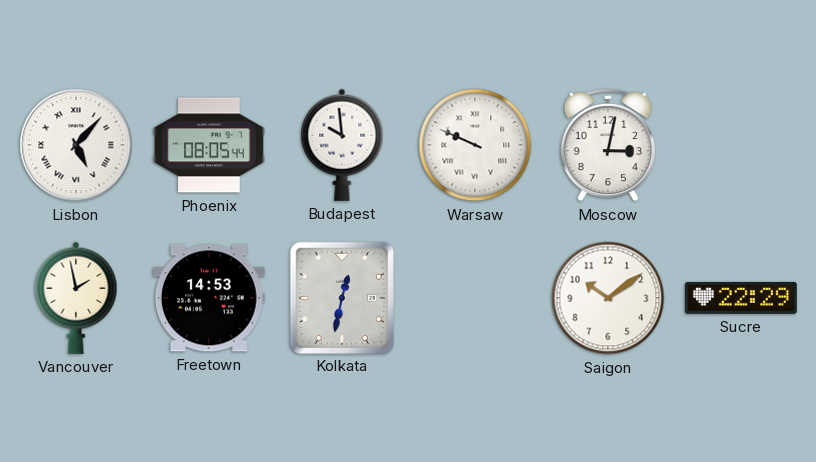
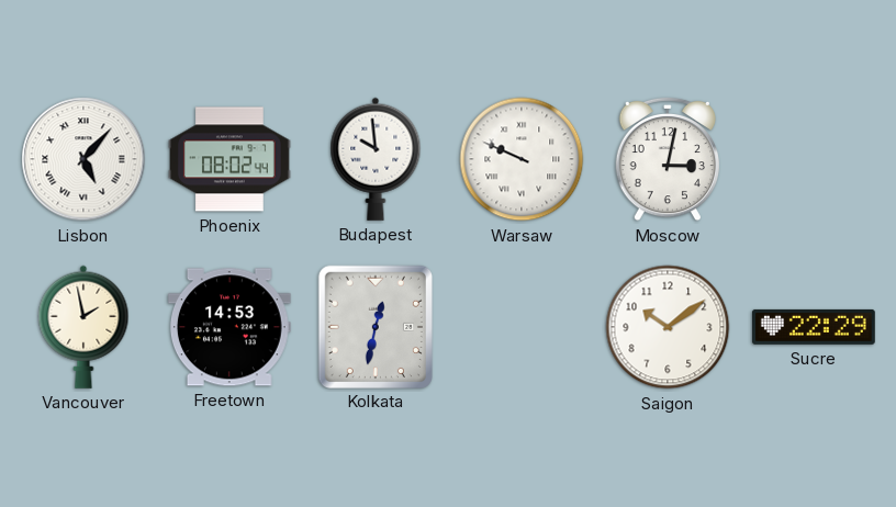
Phoenix: 08:05 -> 08:02 (231, 159)
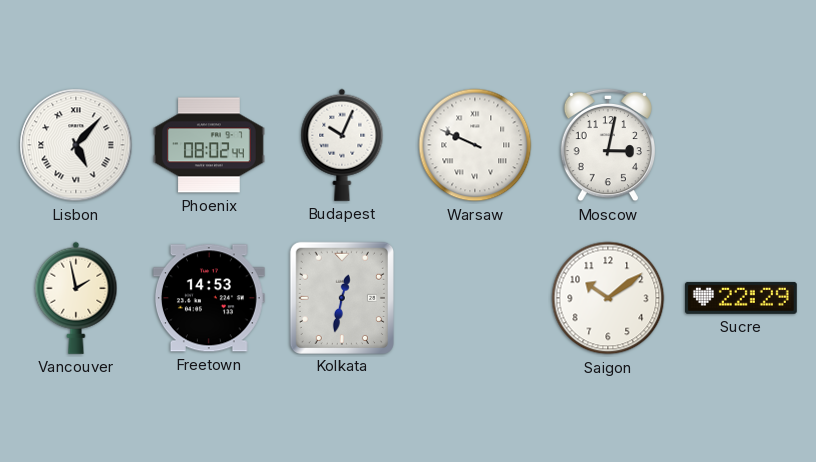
Budapest: 9:59 -> 10:04 (342, 145)
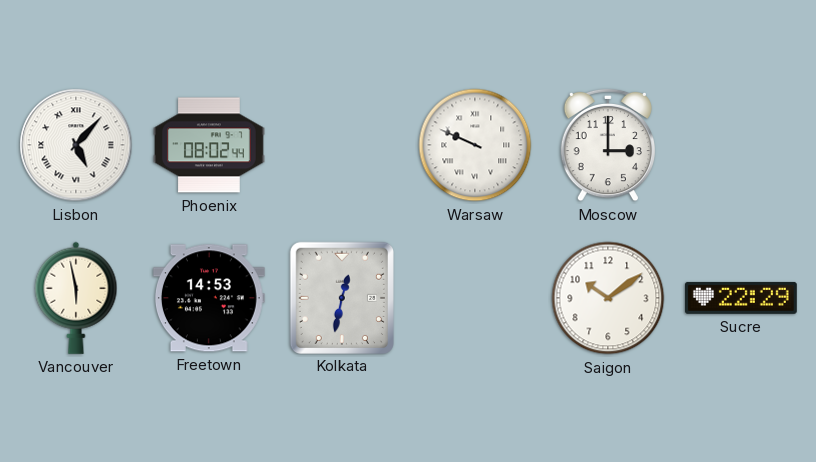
Budapest: 10:04 -> none (342, 145)
Moscow: 3:02 -> 3:00 (607, 145)
Vancouver: 1:58 -> 5:58 (76, 298)
